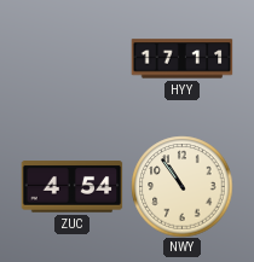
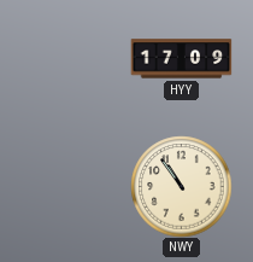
HYY: 17:11 -> 17:09 (181, 59)
ZUC: 4:54 -> none (71, 187)
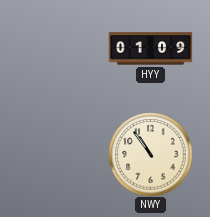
HYY: 17:09 -> 01:09 (150, 49)
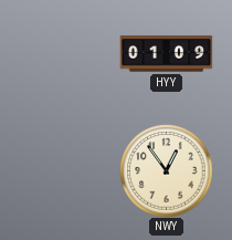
NWY: 10:54 -> 12:54 (166, 170)
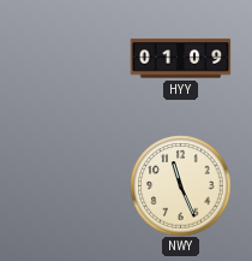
NWY: 12:54 -> 11:26 (180, 185)
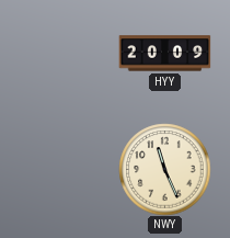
HYY: 01:09 -> 20:09 (164, 54)
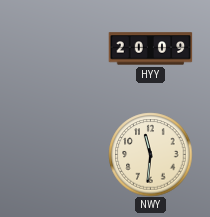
NWY: 11:26 -> 11:31 (150, 154)
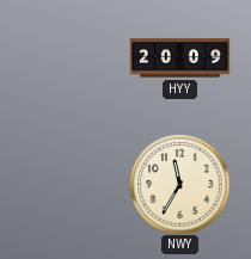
NWY: 11:31 -> 11:35 (179, 184)
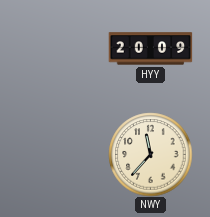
NWY: 11:35 -> 11:37 (150, 154)
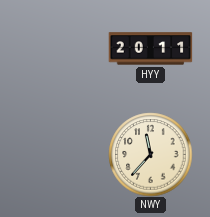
HYY: 20:09 -> 20:11 (150, 49)
